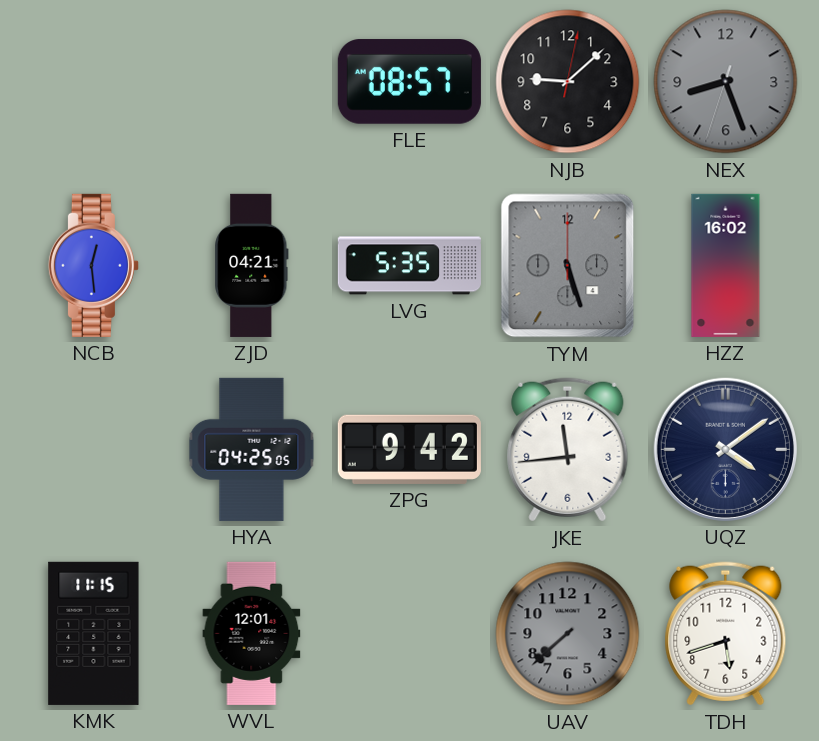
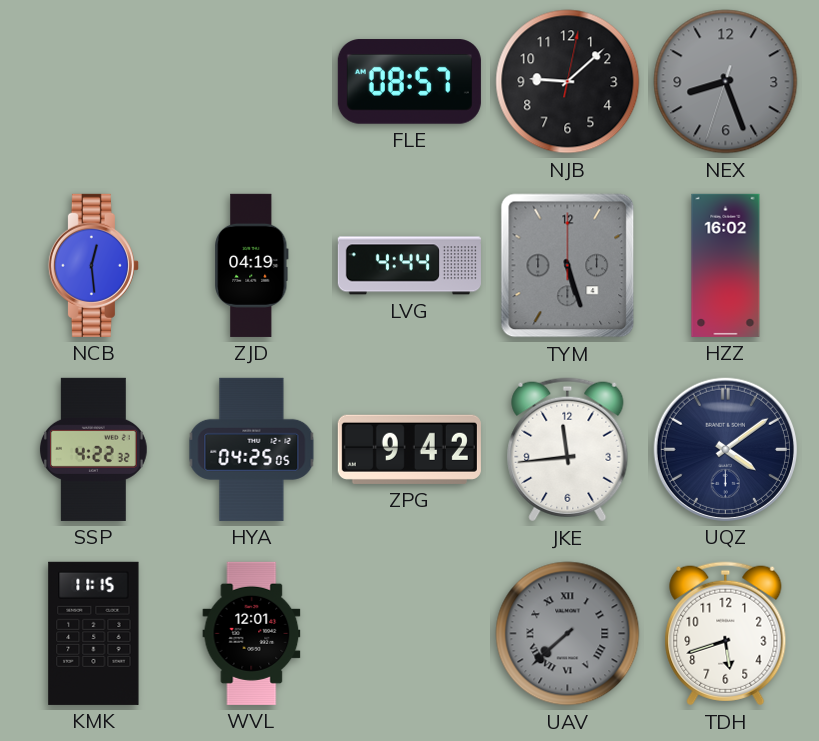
ZJD: 04:21 -> 04:19 (252, 265)
LVG: 5:35 -> 4:44 (409, 266)
SSP: none -> 4:22 (94, 449)
UAV numerals: Arabic -> Roman (568, 634)
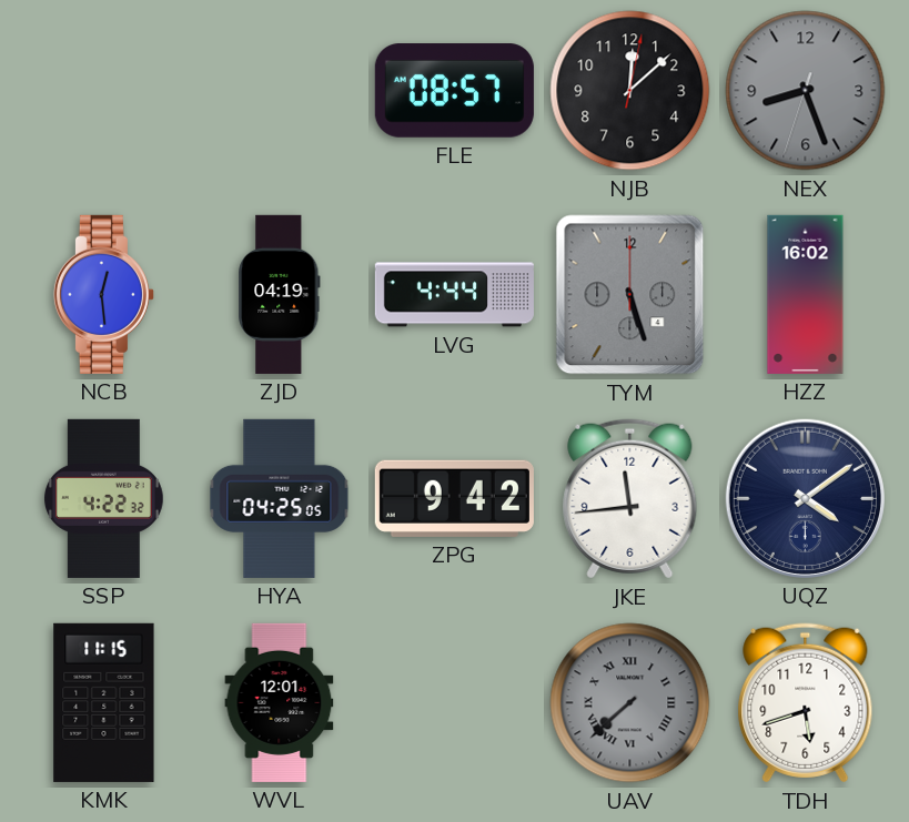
NJB: 9:08 -> 12:08 (630, 91)
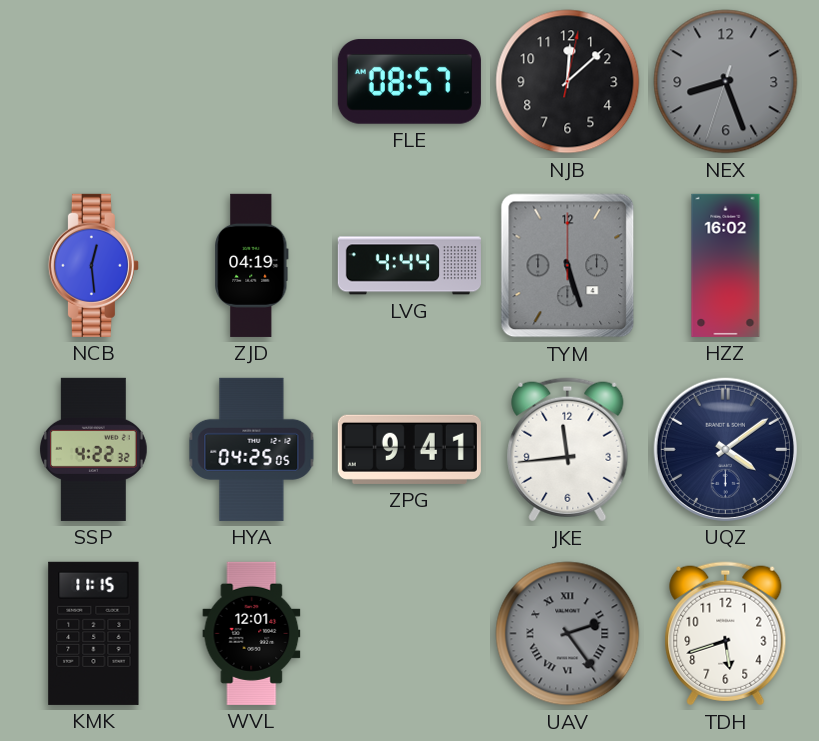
ZPG: 9:42 -> 9:41 (409, 449)
UAV: 7:38 -> 2:24 (568, 634)
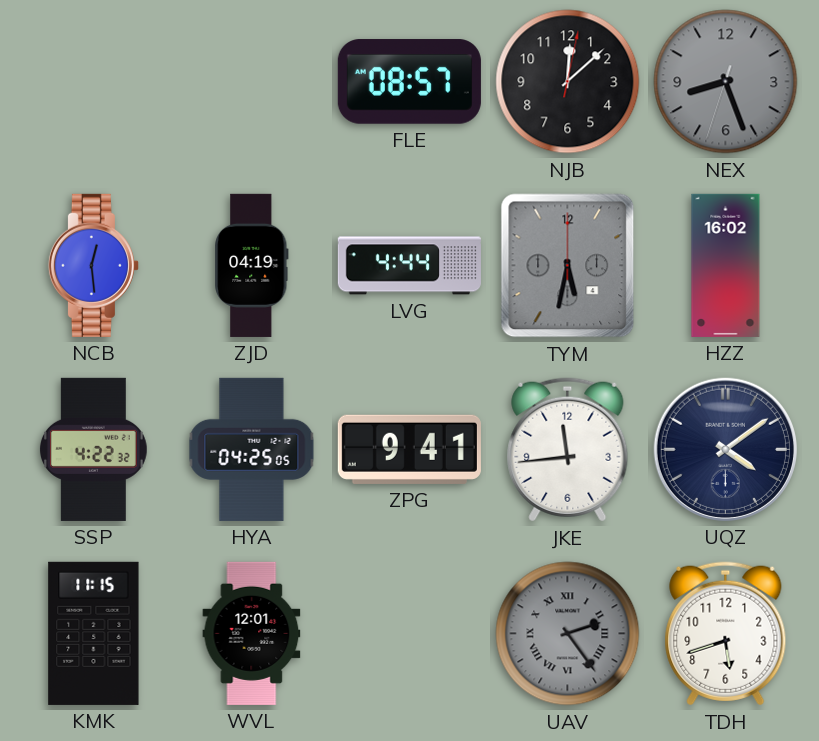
TYM: 5:27 -> 5:32 (568, 266)
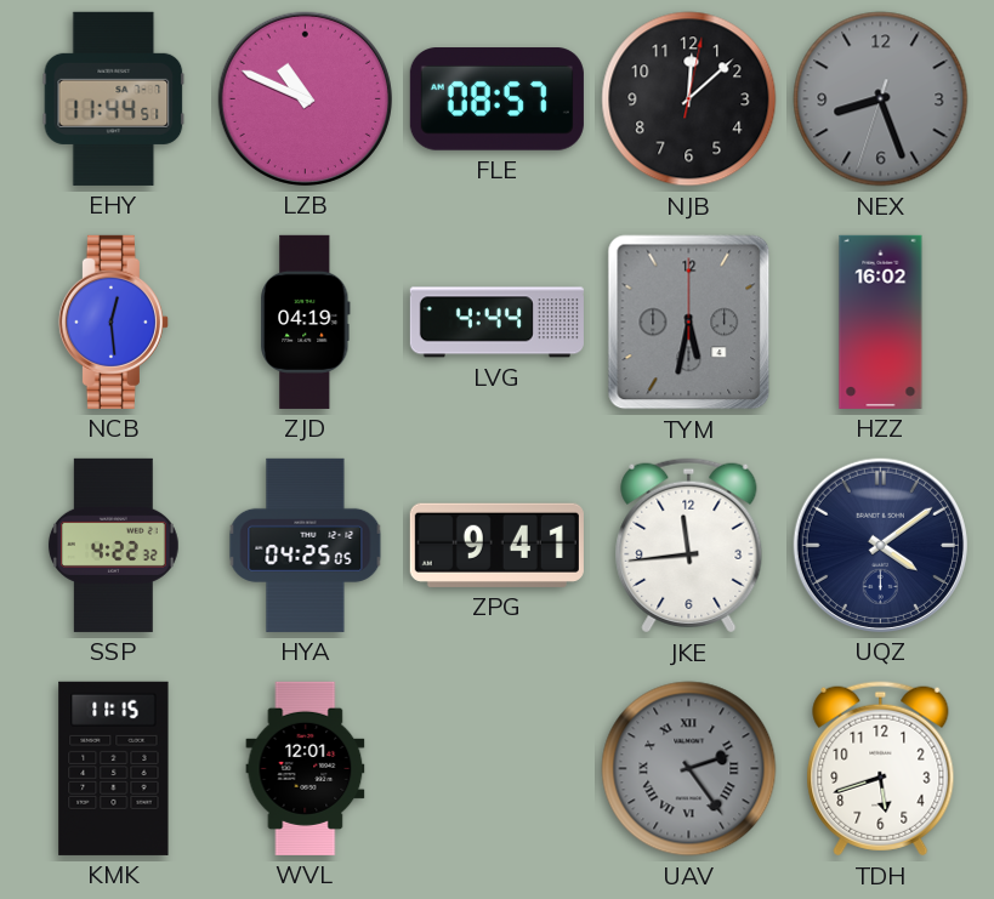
EHY: none -> 11:44 (114, 98)
LZB: none -> 10:49 (305, 98)
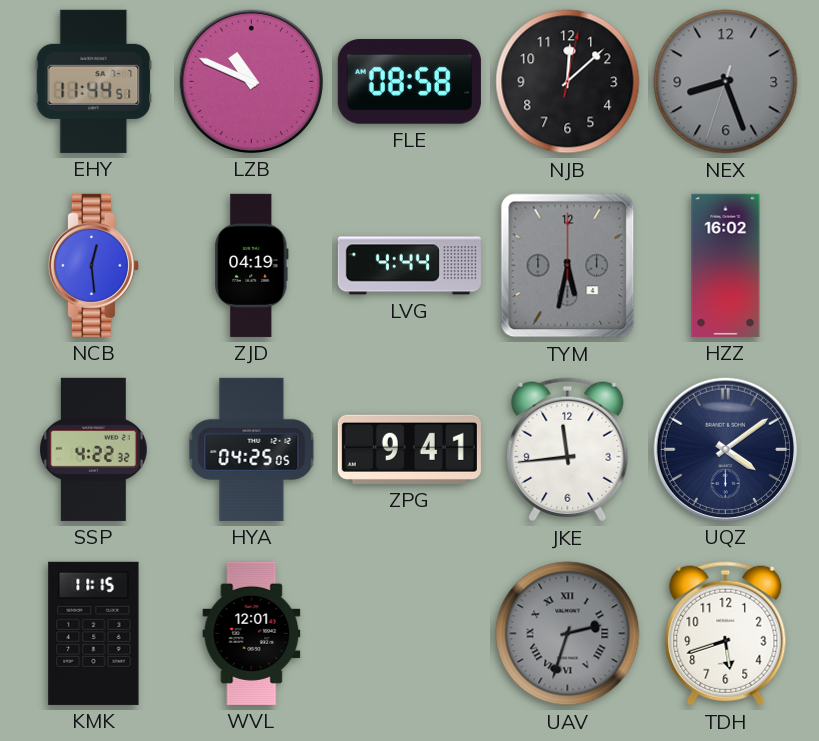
FLE: 08:57 -> 08:58 (409, 82)
UAV: 2:24 -> 2:33 (568, 634)
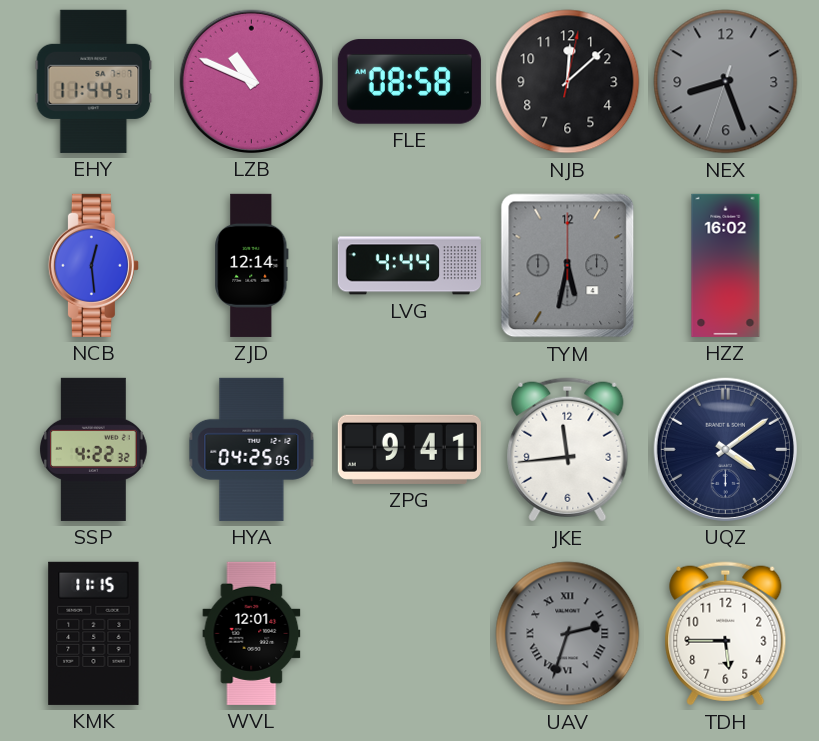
ZJD: 04:19 -> 12:14 (252, 265)
TDH: 5:42 -> 5:45 (726, 634)
